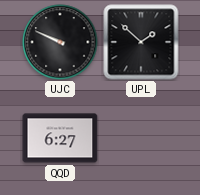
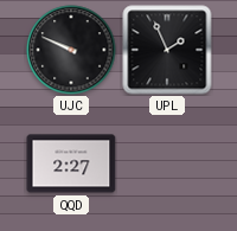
UPL: 1:52 -> 1:56 (167, 50)
QQD: 6:27 -> 2:27 (71, 163)
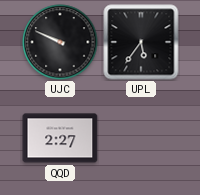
UPL: 1:56 -> 5:36 (141, 42)
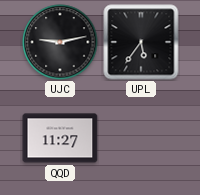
UJC: 9:49 -> 9:13 (60, 42)
QQD: 2:27 -> 11:27 (60, 138)
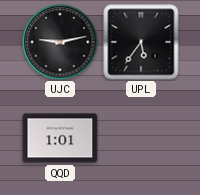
QQD: 11:27 -> 1:01 (60, 138)
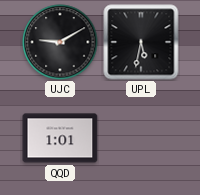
UJC: 9:13 -> 9:10 (60, 42)
UPL: 5:36 -> 5:32 (141, 42)
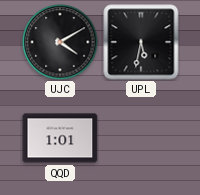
UJC: 9:10 -> 4:10 (60, 42)
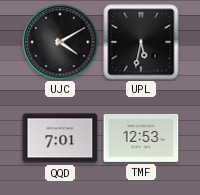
QQD: 1:01 -> 7:01 (60, 138)
TMF: none -> 12:53 (141, 138)
